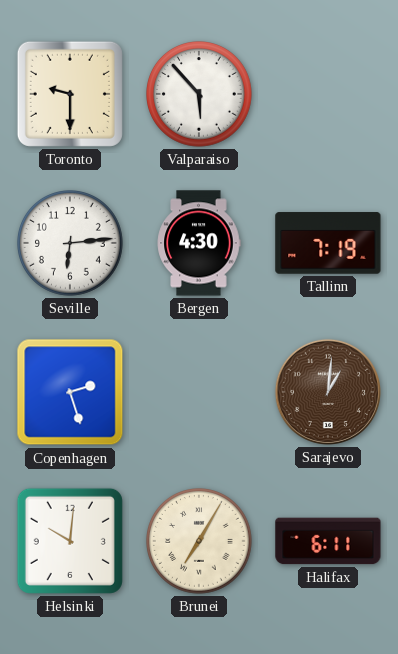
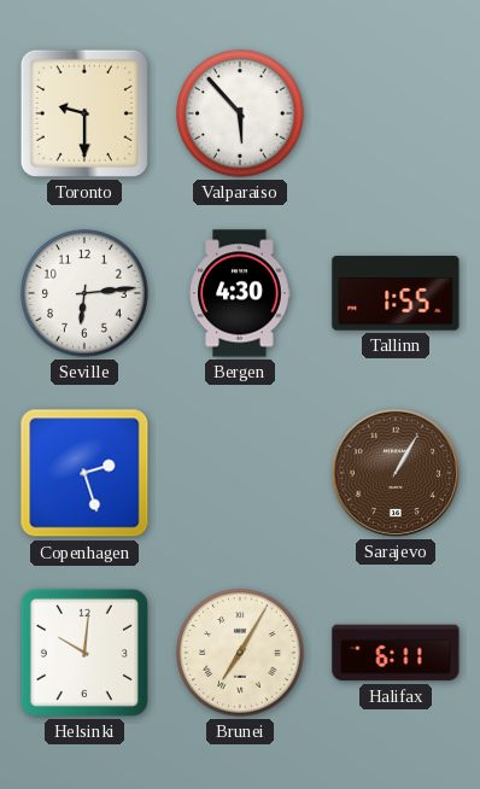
Tallinn: 7:19 -> 1:55 (396, 293)
Sarajevo: 1:01 -> 1:05 (396, 473)
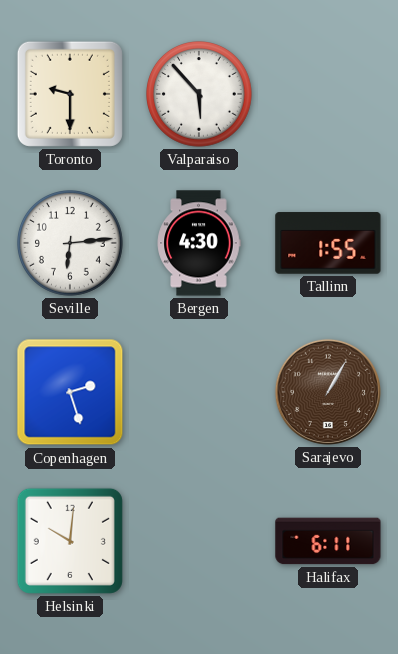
Brunei: 7:05 -> none (241, 654)
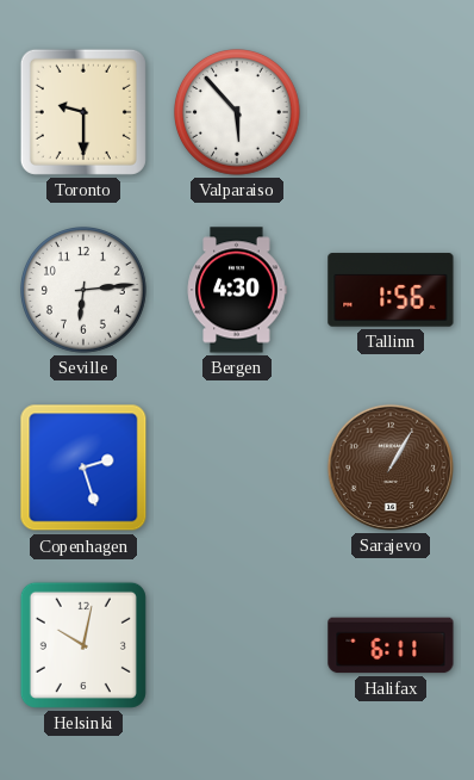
Tallinn: 1:55 -> 1:56 (391, 290)
Helsinki: 10:01 -> 10:02 (83, 645)
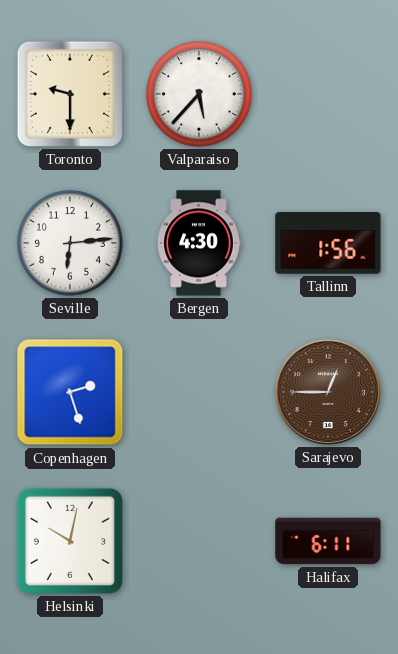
Valparaiso: 5:53 -> 5:37 (200, 95)
Sarajevo: 1:05 -> 12:45 (328, 392)
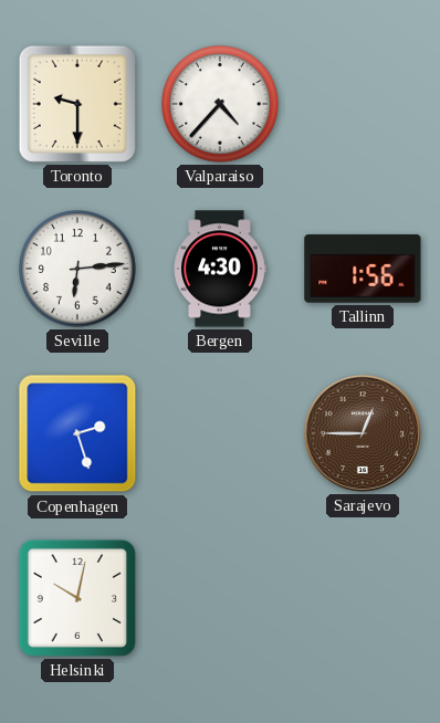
Valparaiso: 5:37 -> 4:37 (221, 105)
Halifax: 6:11 -> none (328, 541)
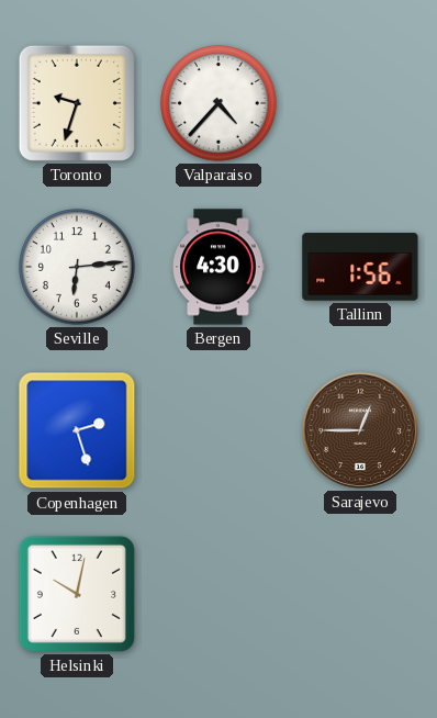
Toronto: 9:30 -> 9:33 (77, 103)
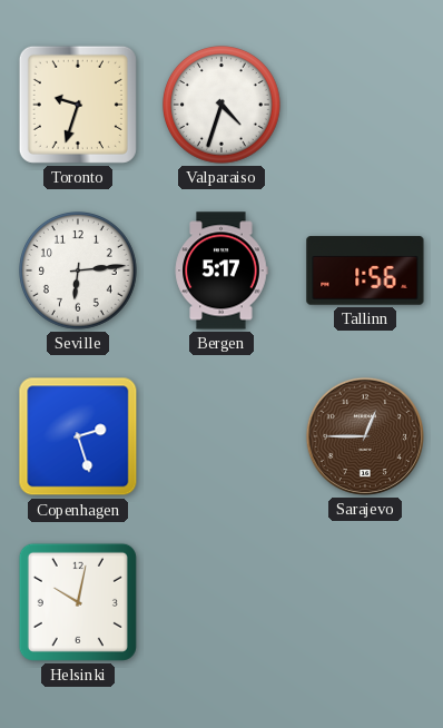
Valparaiso: 4:37 -> 4:33 (223, 106)
Bergen: 4:30 -> 5:17 (221, 270)
